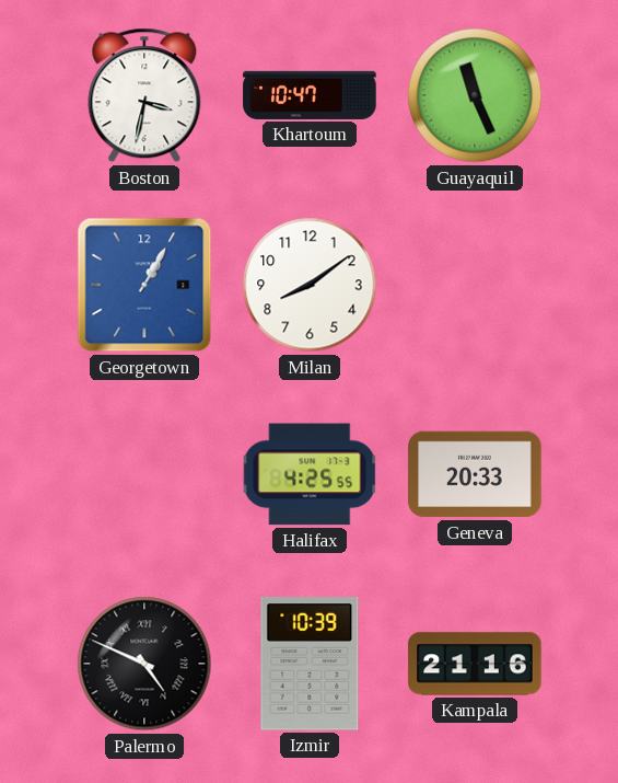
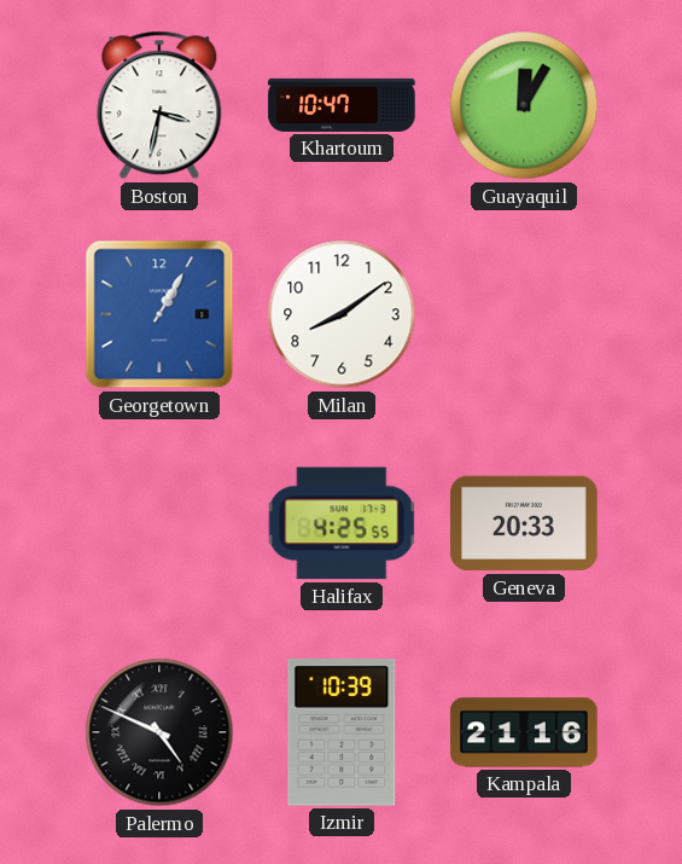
Guayaquil: 11:26 -> 12:05 (524, 105)
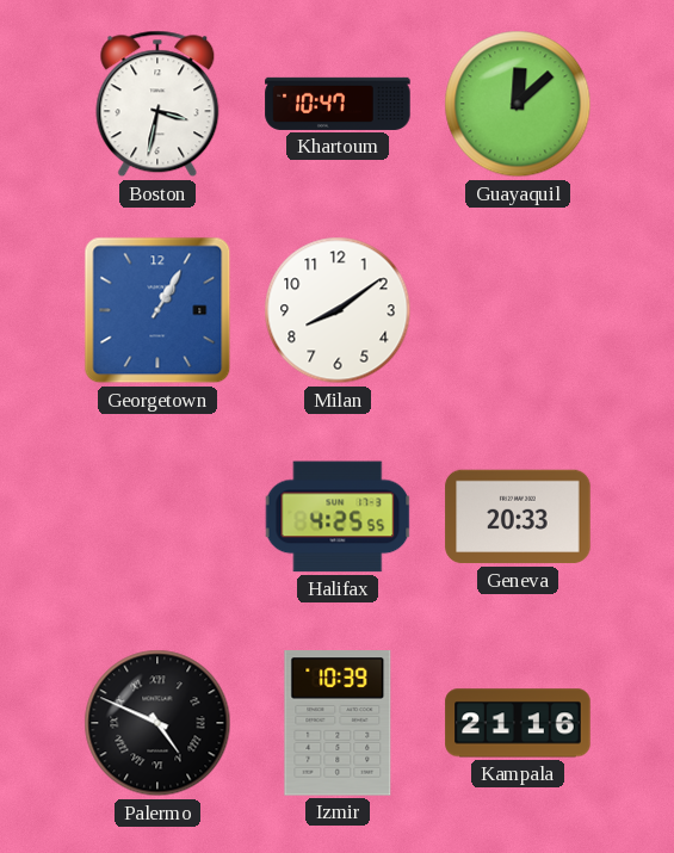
Guayaquil: 12:05 -> 12:08 (518, 104)
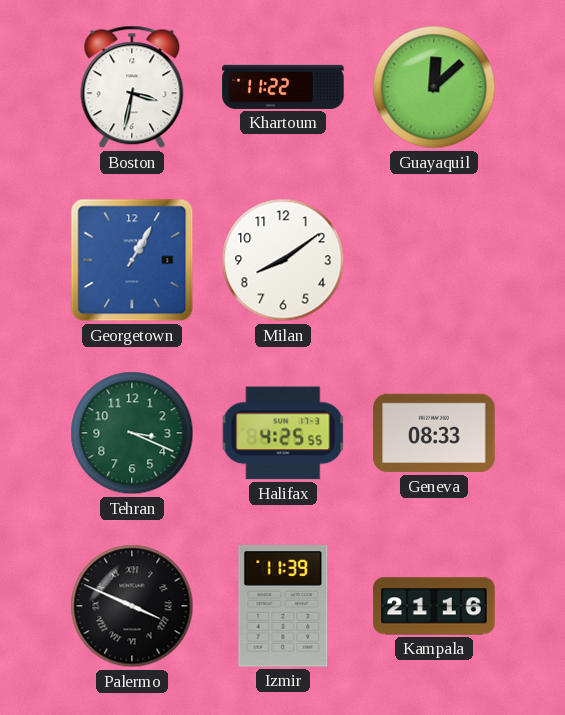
Khartoum: 10:47 -> 11:22 (283, 87)
Tehran: none -> 3:19 (132, 433)
Geneva: 20:33 -> 08:33 (434, 433)
Palermo: 4:49 -> 3:49 (132, 606)
Izmir: 10:39 -> 11:39 (283, 606)
